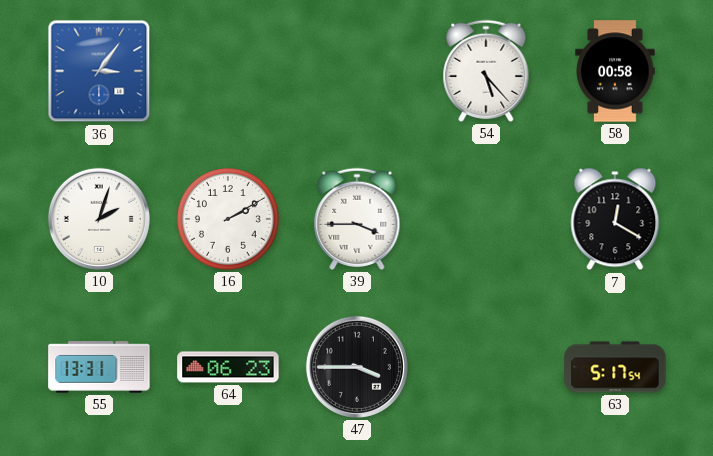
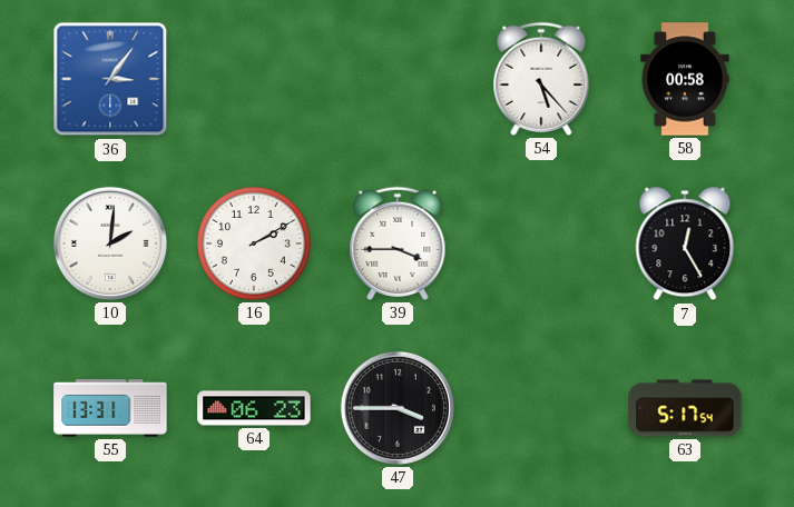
10: 2:03 -> 2:01 (110, 243)
7: 12:20 -> 12:25 (685, 243)
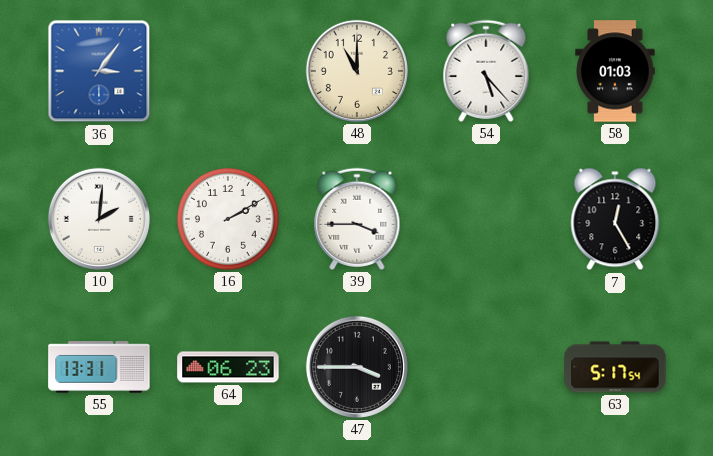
48: none -> 11:00 (357, 71)
58: 00:58 -> 01:03 (615, 71)
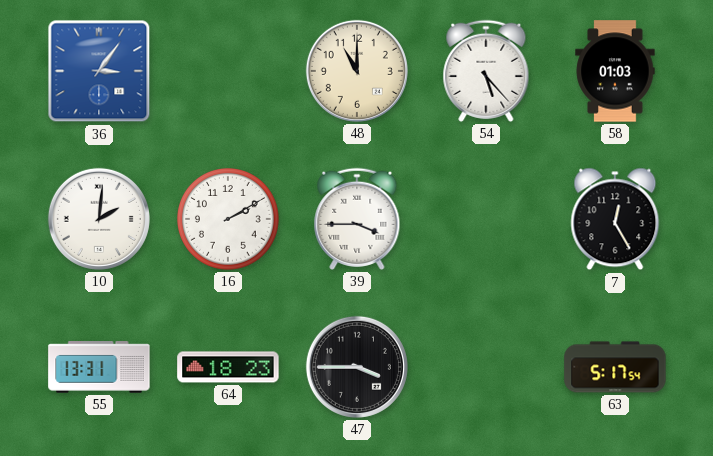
64: 06:23 -> 18:23 (228, 367)
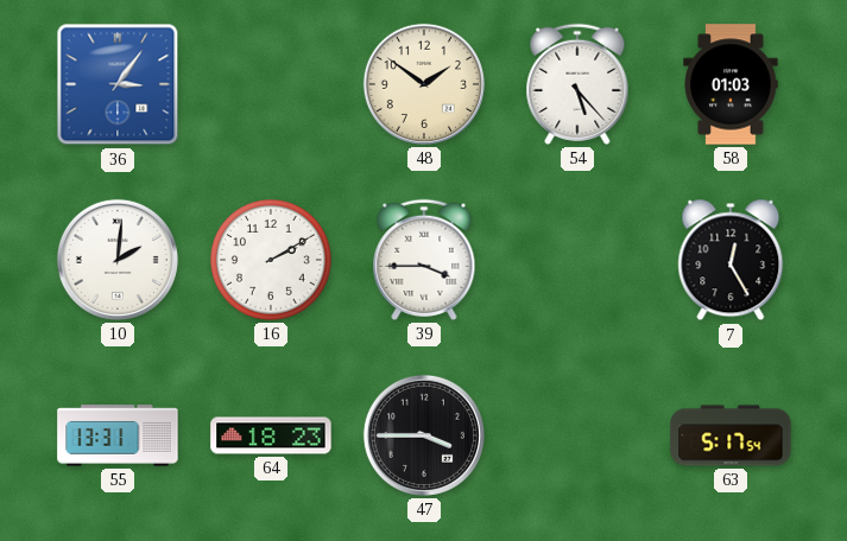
48: 11:00 -> 1:51 (424, 84)
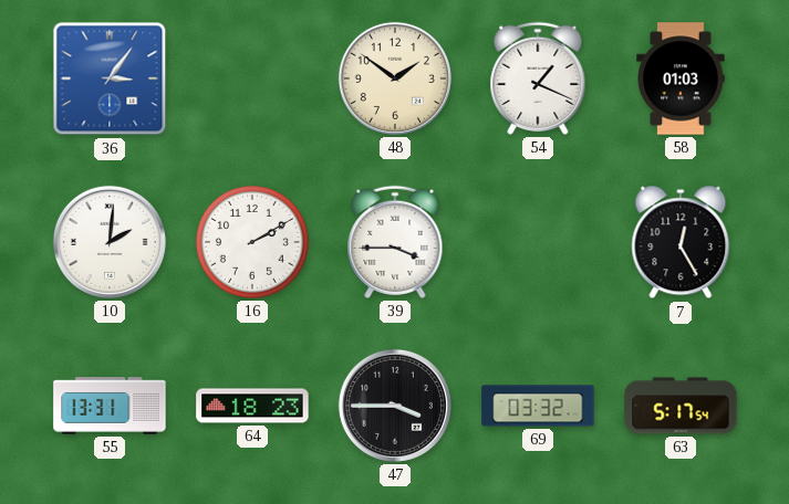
54: 5:23 -> 1:19 (538, 78)
69: none -> 03:32 (538, 406)
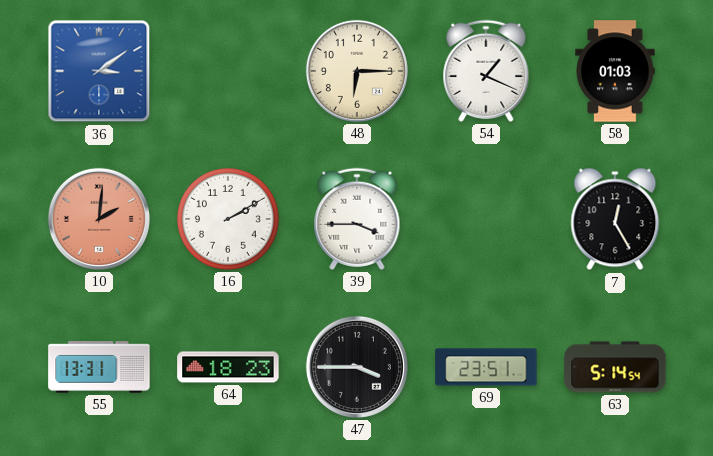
36: 3:06 -> 3:09 (99, 71)
48: 1:51 -> 6:15 (357, 71)
10 dial: white -> salmon (99, 219)
69: 03:32 -> 23:51 (486, 367)
63: 5:17 -> 5:14 (615, 367)
